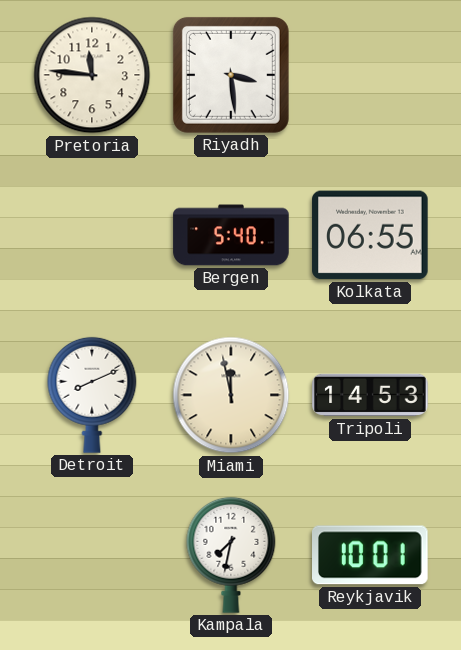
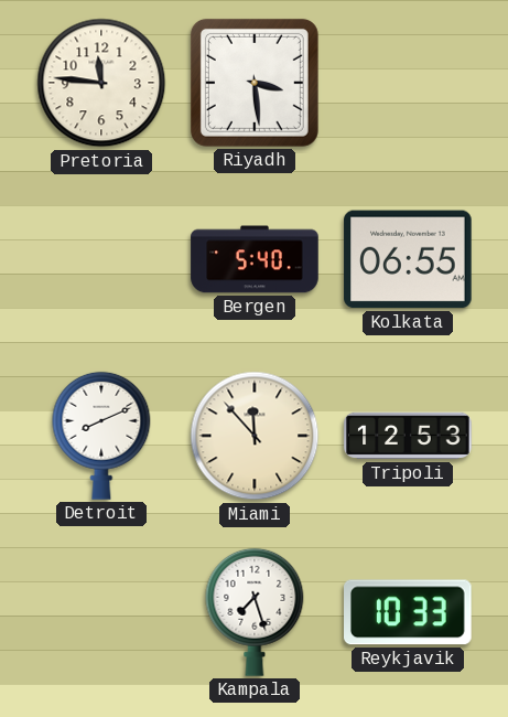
Miami: 11:58 -> 11:53 (255, 436)
Tripoli: 14:53 -> 12:53 (408, 436)
Kampala: 7:32 -> 7:27 (255, 612)
Reykjavik: 10:01 -> 10:33 (409, 612)
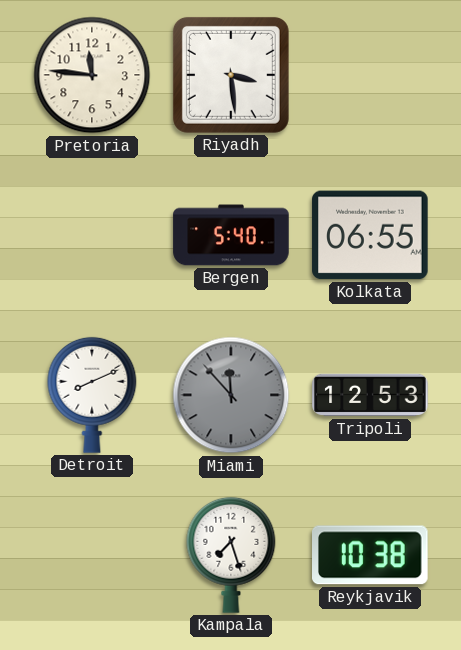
Miami dial: cream -> grey (231, 395)
Reykjavik: 10:33 -> 10:38 (371, 555)
